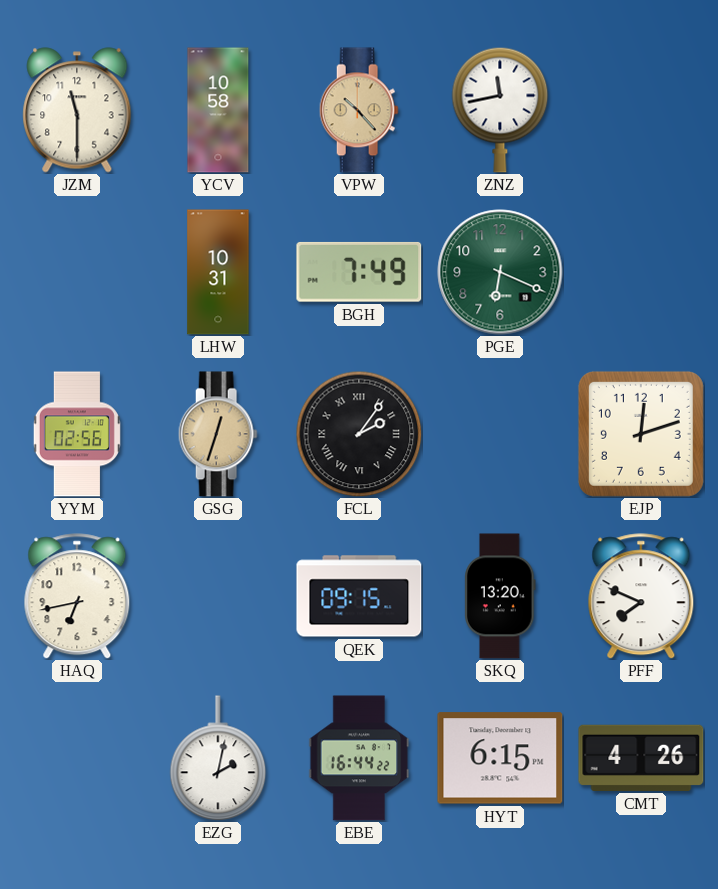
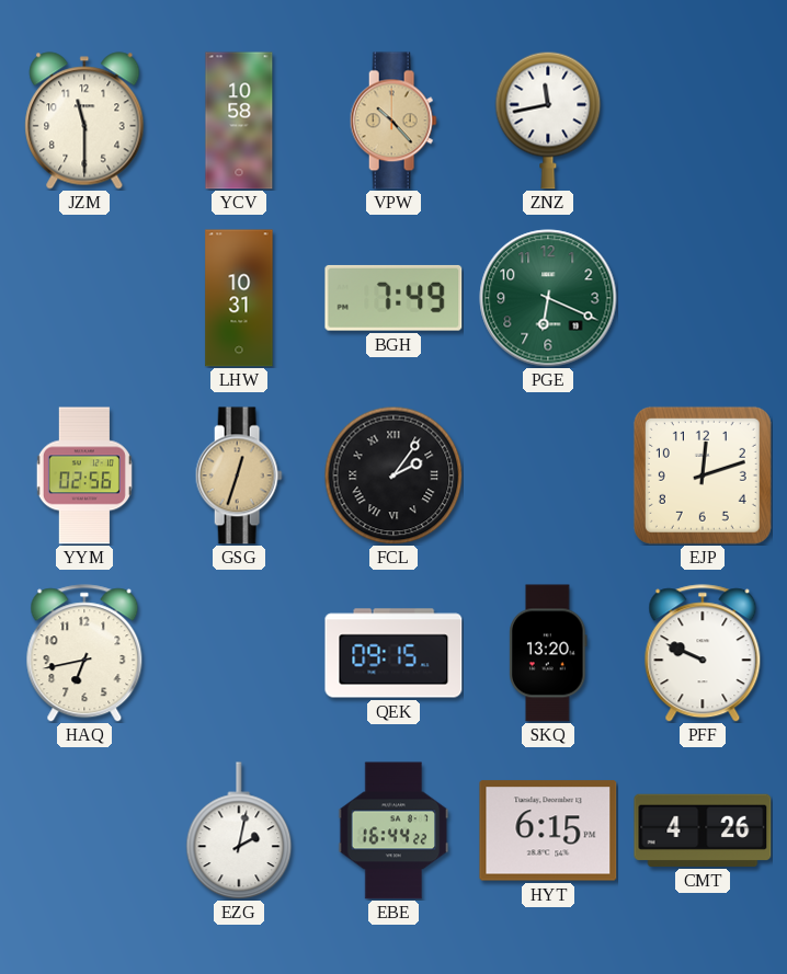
PFF: 7:49 -> 9:49 (703, 653)
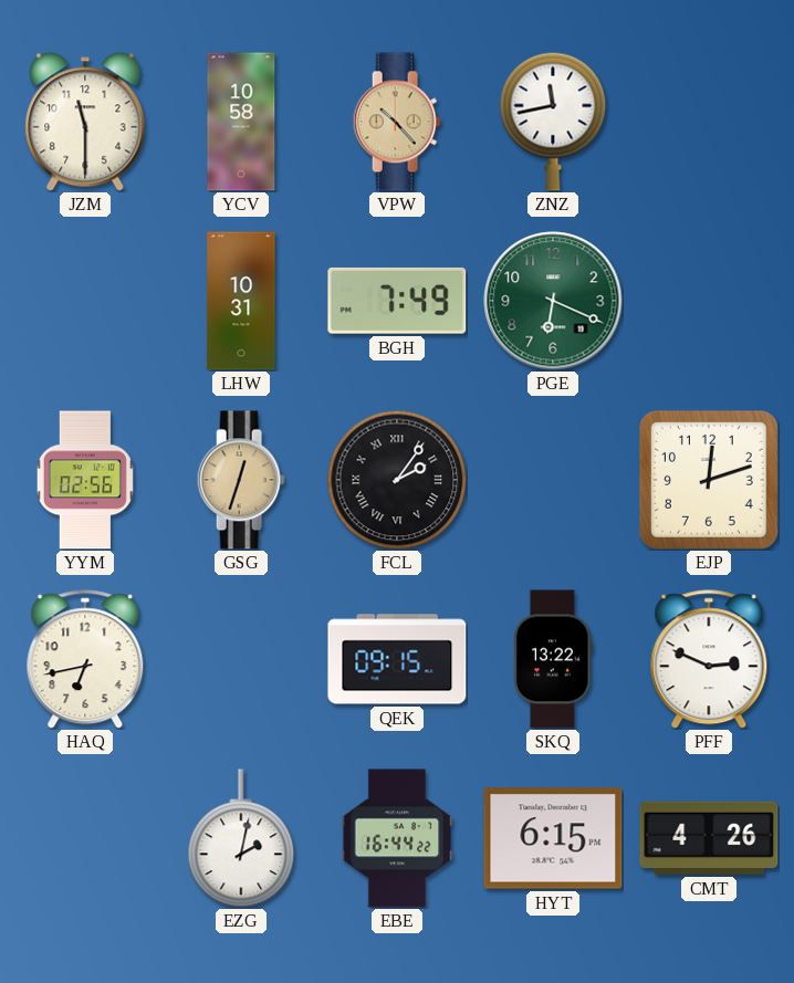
SKQ: 13:20 -> 13:22 (553, 659)
PFF: 9:49 -> 2:49 (709, 659)
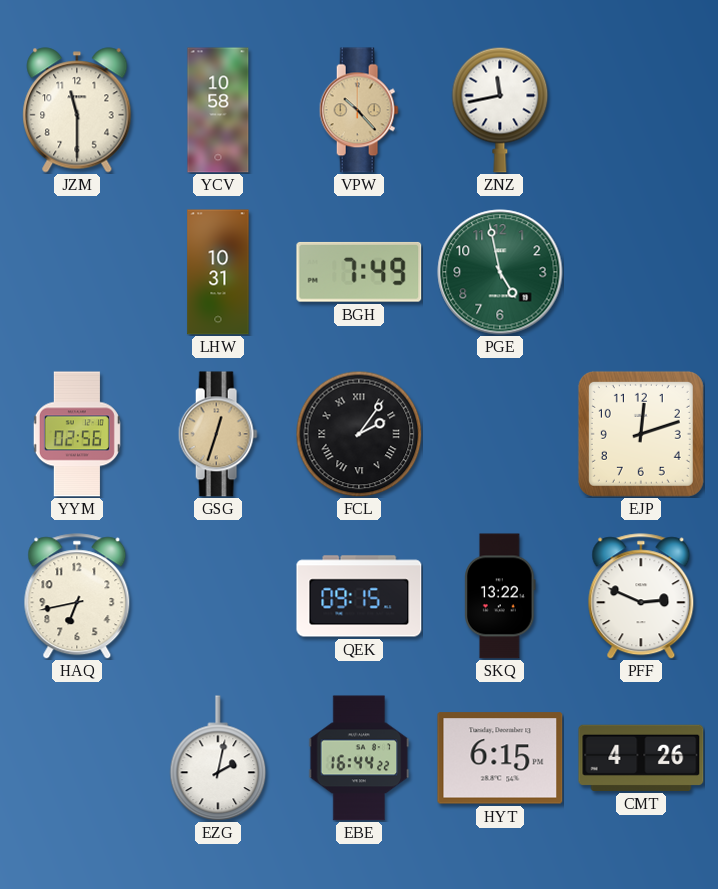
PGE: 6:19 -> 4:58 (500, 272)
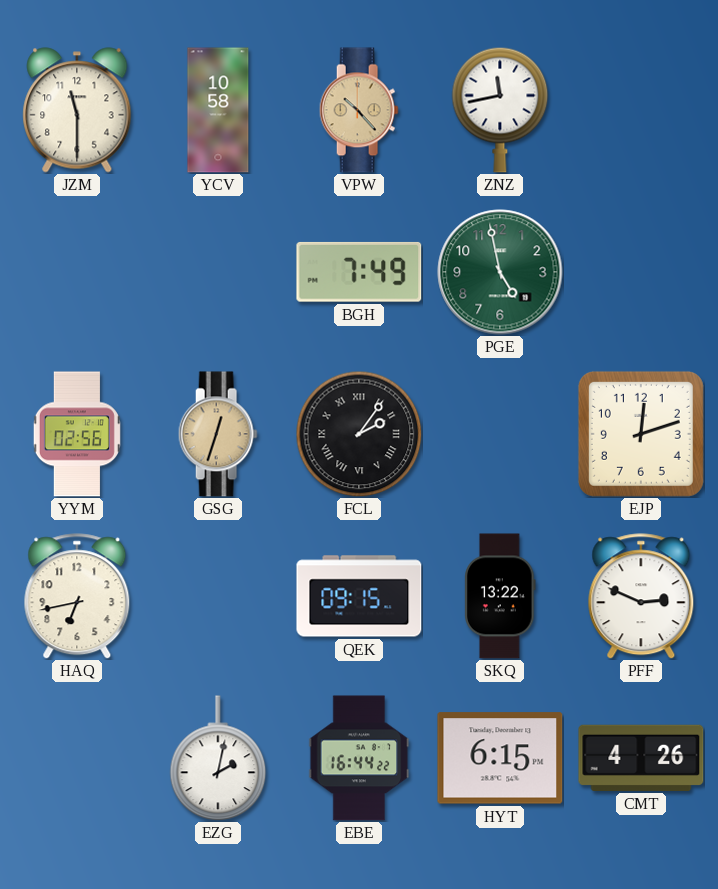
LHW: 10:31 -> none (218, 272)
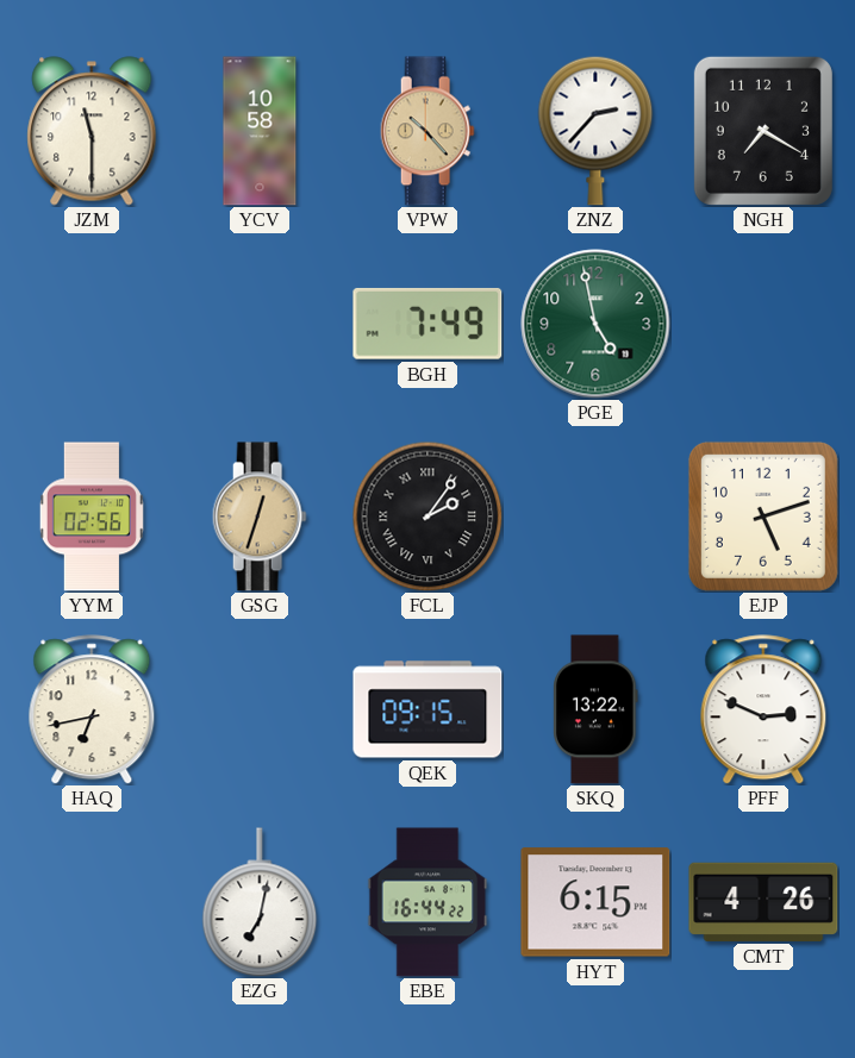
ZNZ: 11:43 -> 2:37 (595, 131)
NGH: none -> 7:20 (763, 131)
EJP: 12:12 -> 5:12 (763, 517)
EZG: 2:02 -> 7:02 (260, 902)
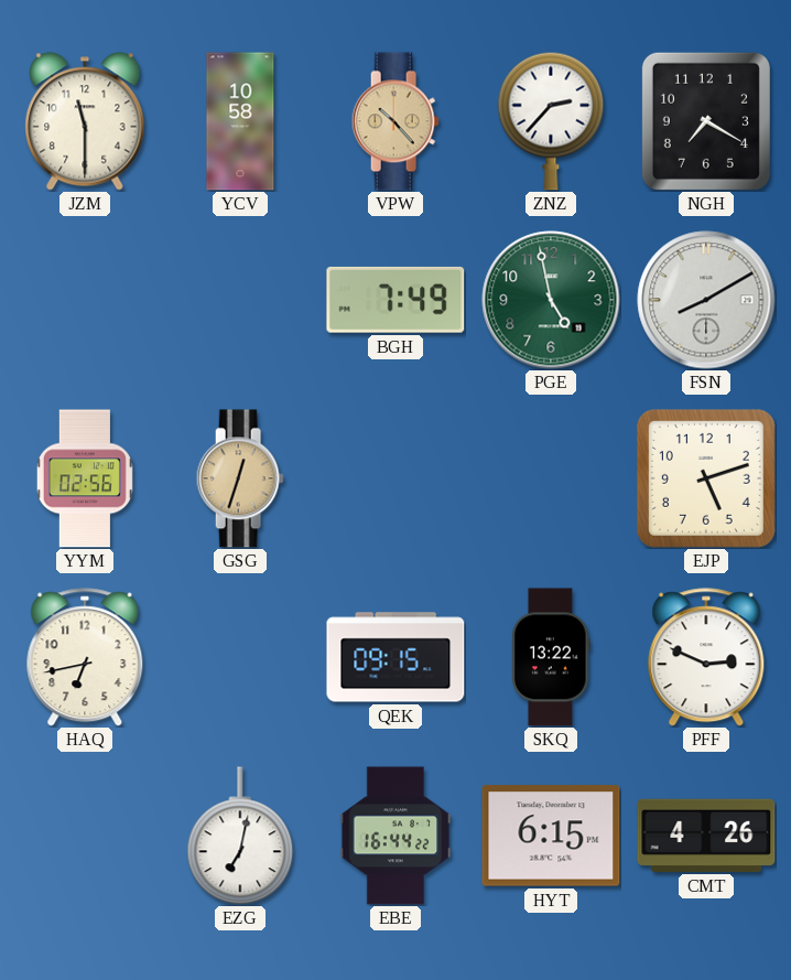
FSN: none -> 8:10 (706, 300)
FCL: 2:06 -> none (427, 517)
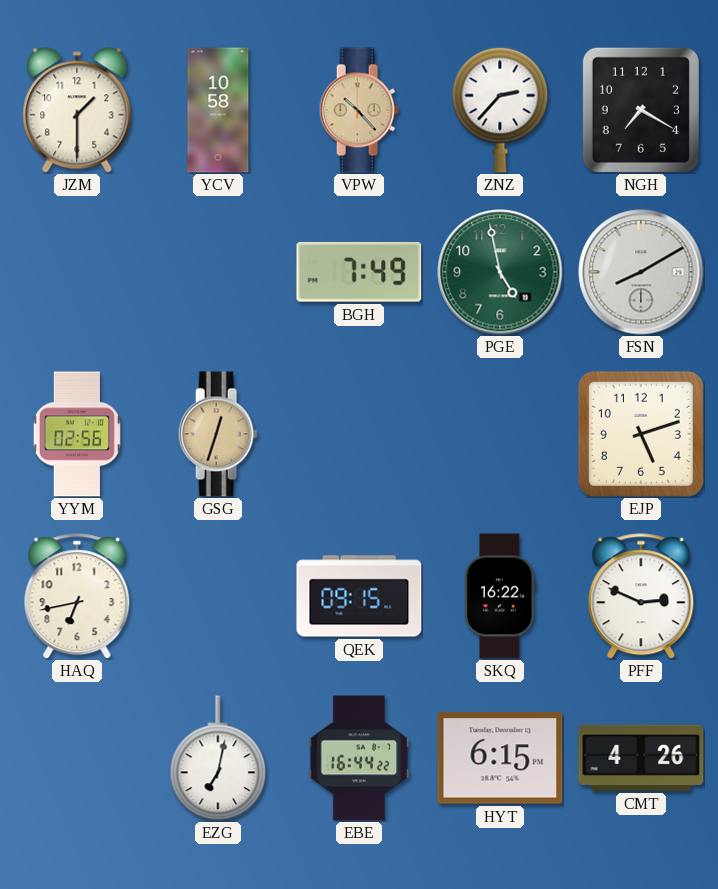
JZM: 11:30 -> 1:30 (77, 110)
SKQ: 13:22 -> 16:22 (500, 596)
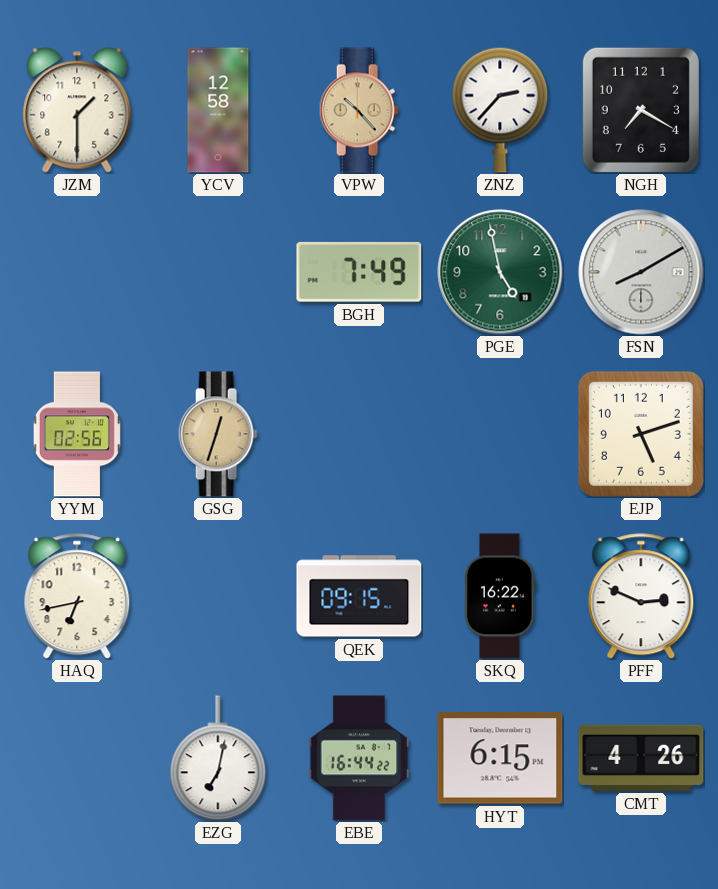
YCV: 10:58 -> 12:58 (218, 110)
